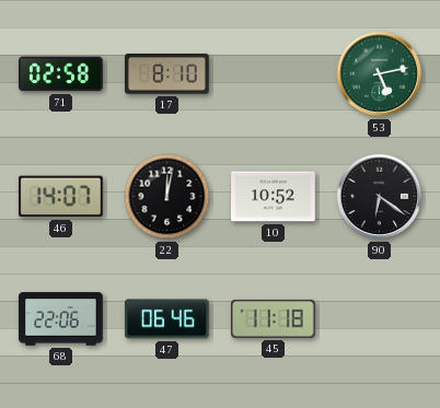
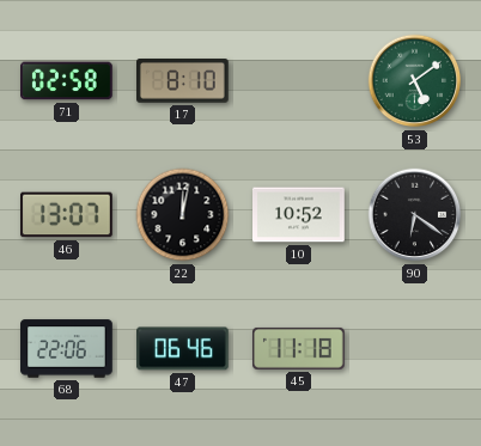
53: 5:13 -> 5:09 (415, 81)
46: 14:07 -> 13:07 (67, 215)
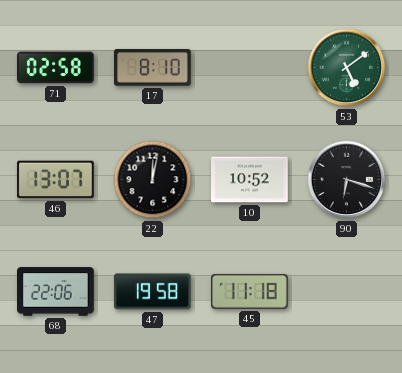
90: 6:21 -> 6:18 (347, 180)
47: 06:46 -> 19:58 (153, 292)
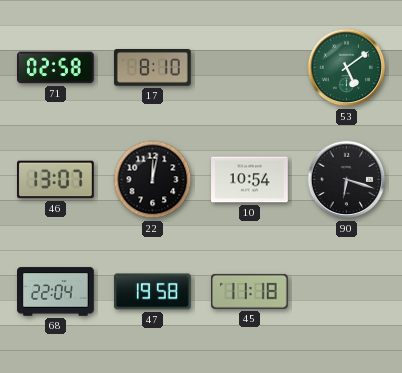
10: 10:52 -> 10:54 (250, 180)
68: 22:06 -> 22:04 (56, 292)
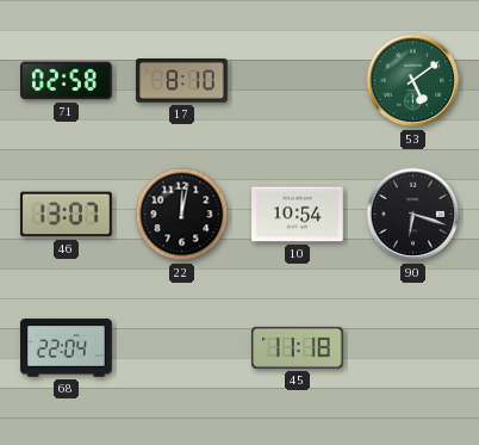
47: 19:58 -> none (153, 292)
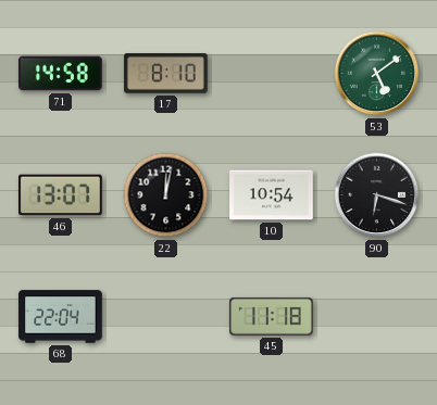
71: 02:58 -> 14:58 (61, 74)
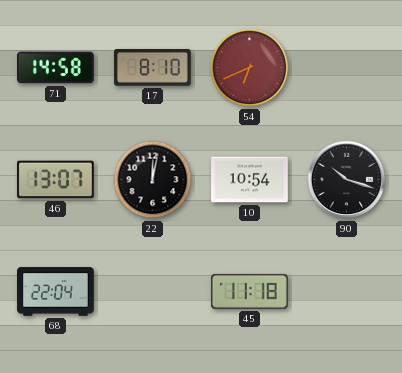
54: none -> 6:41 (250, 68)
53: 5:09 -> none (377, 74)
90: 6:18 -> 10:18 (347, 180)
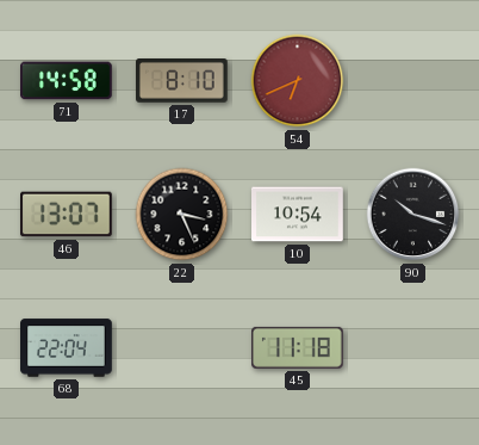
22: 12:02 -> 3:26 (182, 215)
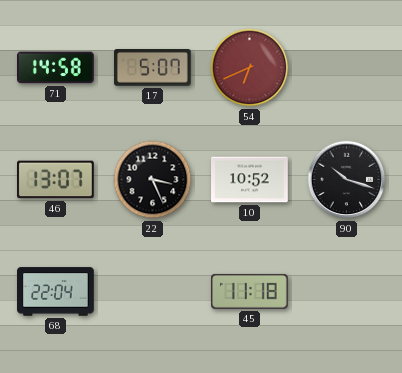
17: 8:10 -> 5:07 (153, 68)
10: 10:54 -> 10:52 (250, 180)
